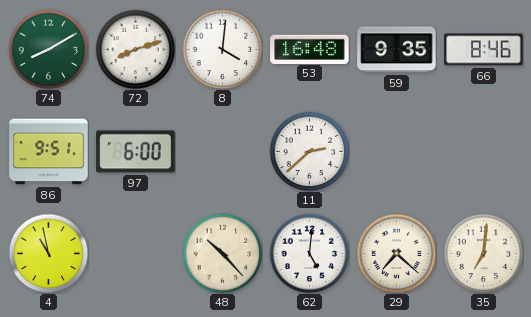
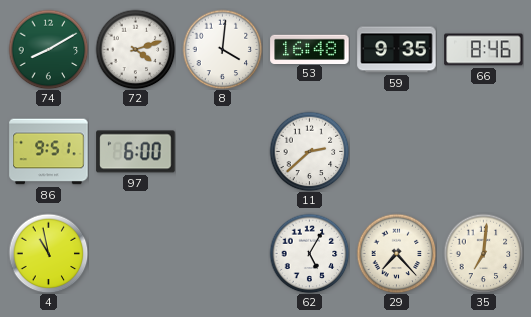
72: 8:12 -> 4:12 (135, 49)
48: 10:23 -> none (222, 253)
62: 5:01 -> 5:05 (309, 253)
29: 7:22 -> 7:23 (396, 253)
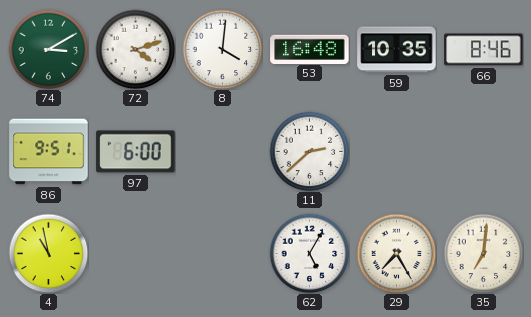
74: 8:10 -> 3:10 (48, 49)
59: 9:35 -> 10:35 (397, 50)
29: 7:23 -> 7:25 (396, 253)
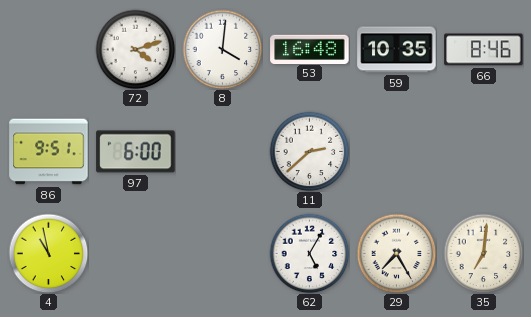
74: 3:10 -> none (48, 49)
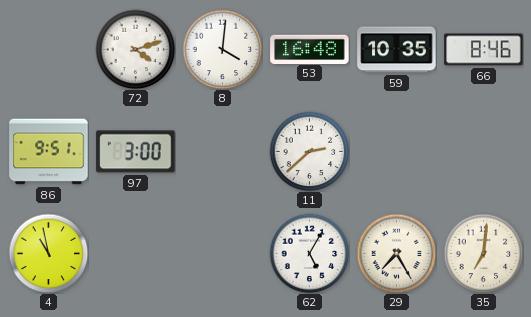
97: 6:00 -> 3:00 (136, 152)
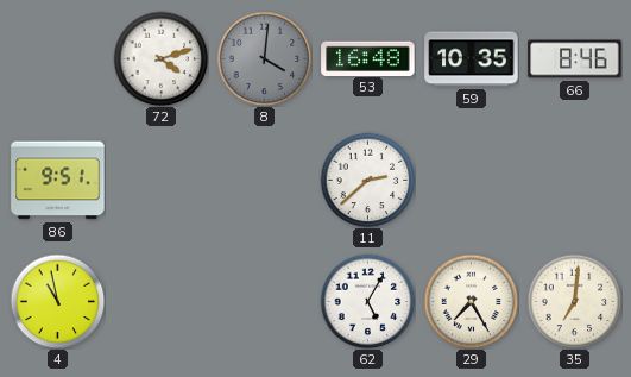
8 dial: white -> grey (264, 58)
97: 3:00 -> none (136, 152)
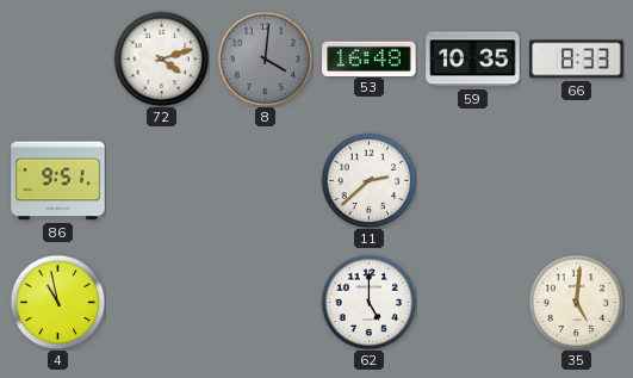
66: 8:46 -> 8:33 (577, 60)
62: 5:05 -> 5:00 (368, 302)
29: 7:25 -> none (471, 301)
35: 7:01 -> 5:01 (576, 302)
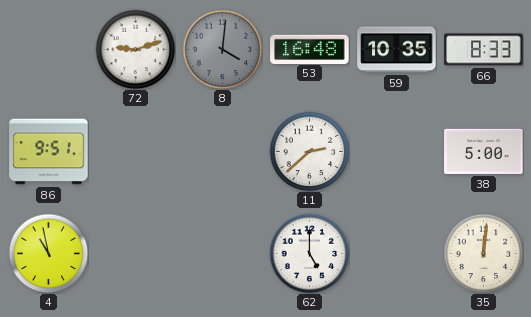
72: 4:12 -> 9:12 (135, 49)
38: none -> 5:00 (484, 151)
35: 5:01 -> 12:01 (483, 253)
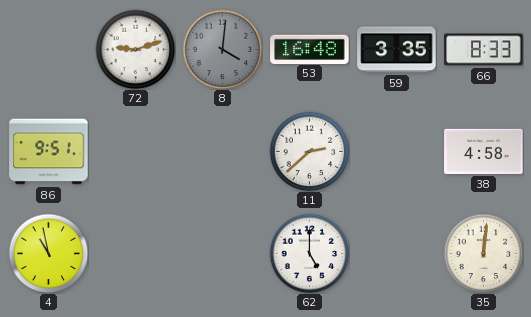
59: 10:35 -> 3:35 (397, 50)
38: 5:00 -> 4:58 (484, 151)
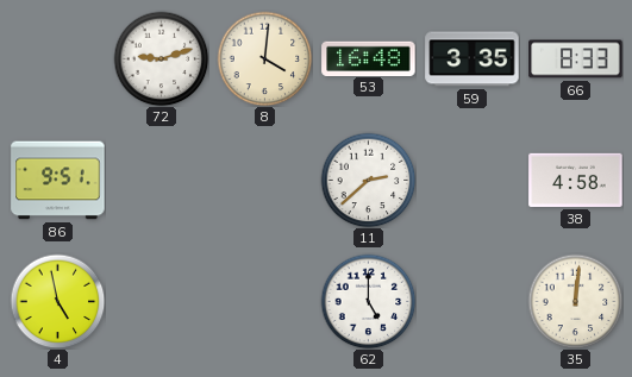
8 dial: grey -> cream (264, 58)
4: 10:58 -> 4:58 (57, 301)
